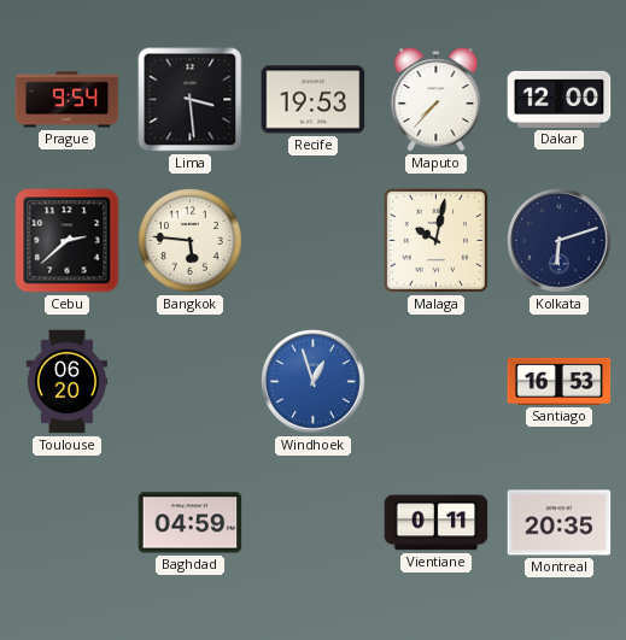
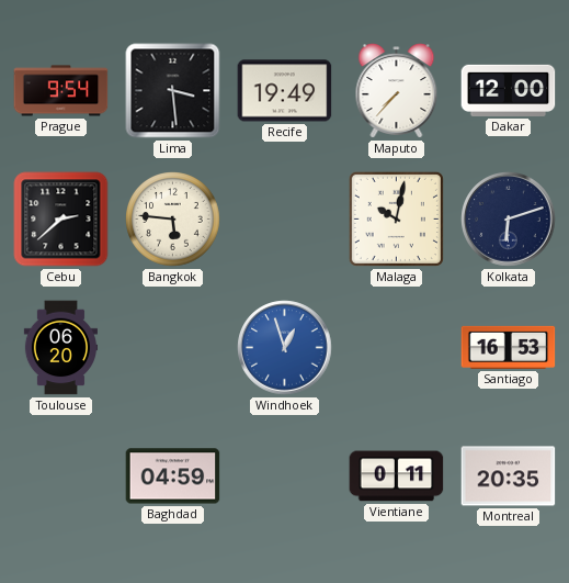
Recife: 19:53 -> 19:49 (285, 91)
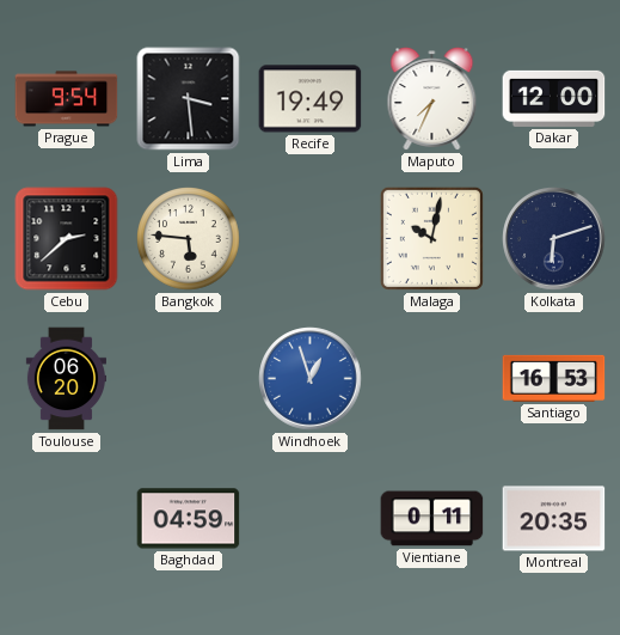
Maputo: 7:37 -> 7:34 (432, 99)
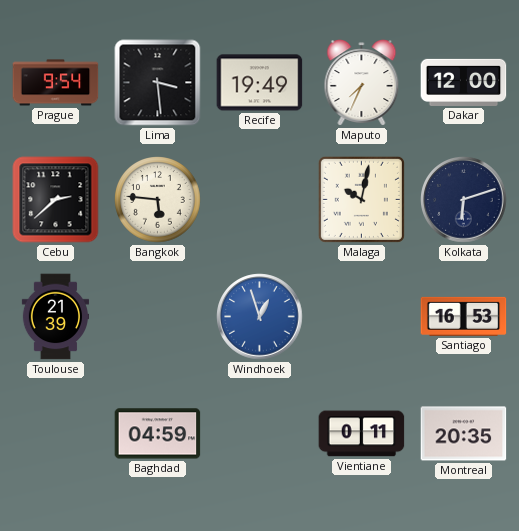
Toulouse: 06:20 -> 21:39 (55, 317)
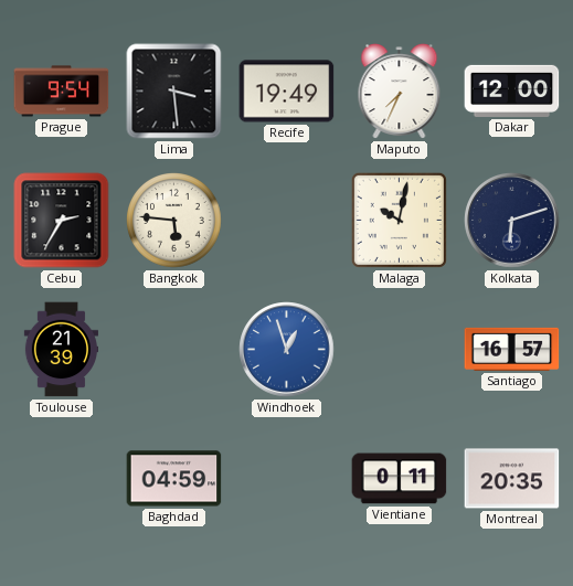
Cebu: 2:38 -> 2:35 (62, 221)
Santiago: 16:53 -> 16:57 (512, 349)
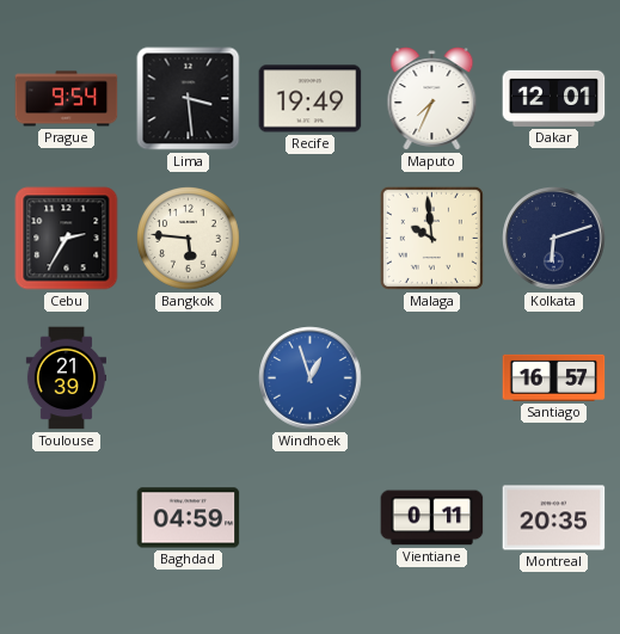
Dakar: 12:00 -> 12:01 (554, 98)
Malaga: 10:02 -> 9:59 (431, 238)
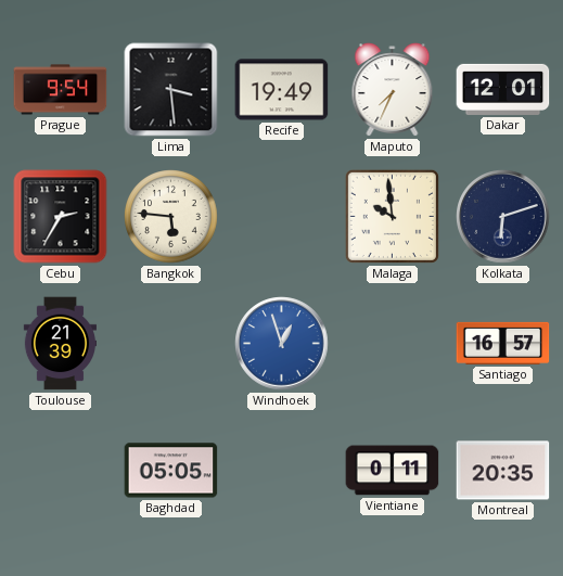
Baghdad: 04:59 -> 05:05 (171, 471)
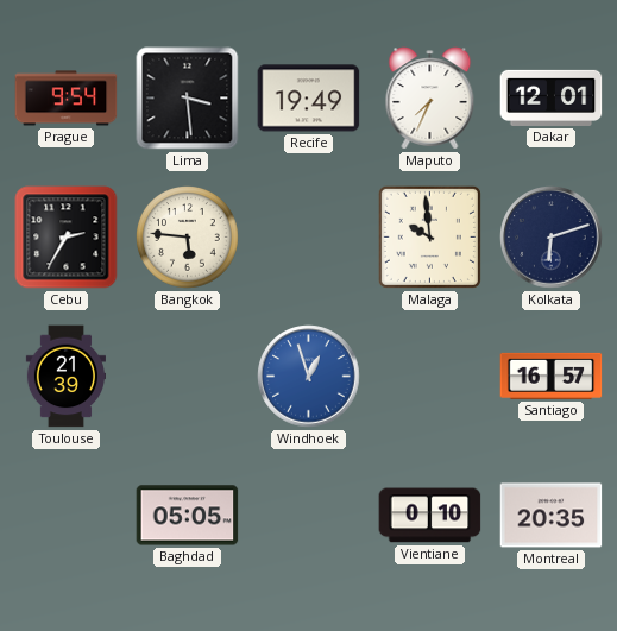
Vientiane: 0:11 -> 0:10 (430, 516)
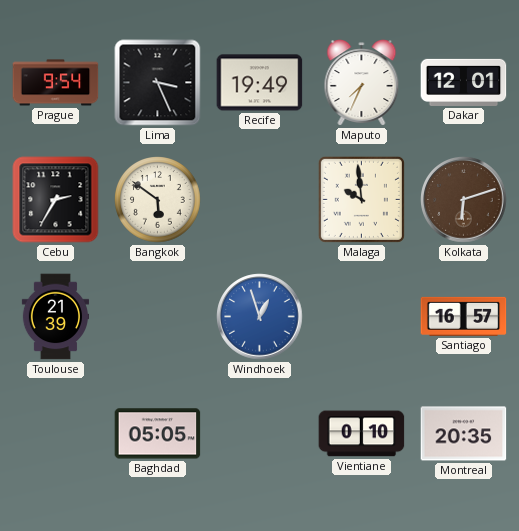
Lima: 3:29 -> 3:26 (158, 83)
Bangkok: 5:46 -> 5:51 (158, 200)
Kolkata dial: navy -> brown (464, 200)
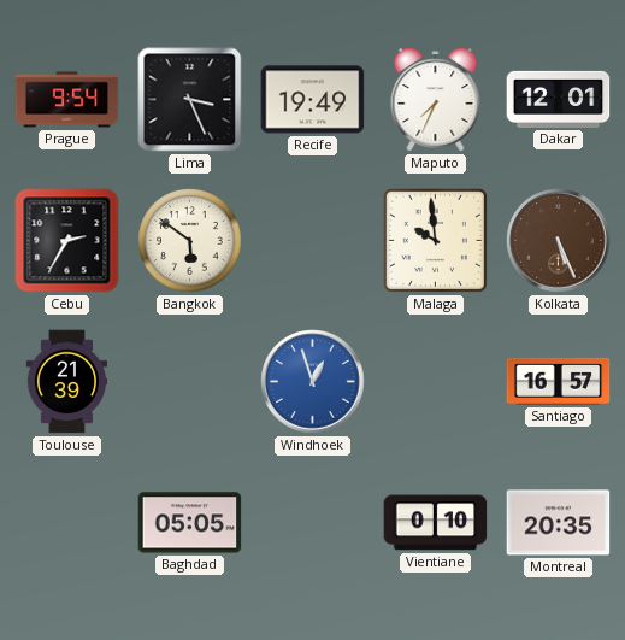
Kolkata: 6:12 -> 5:26 (559, 241)
